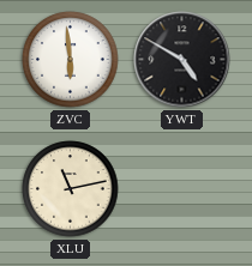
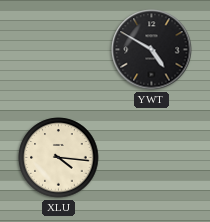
ZVC: 5:59 -> none (71, 60)
XLU: 11:13 -> 4:16 (59, 158)
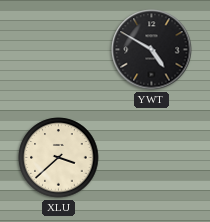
XLU: 4:16 -> 3:38 (59, 158)
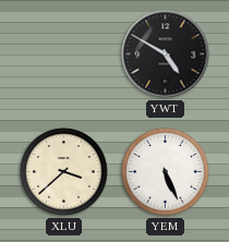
YEM: none -> 5:26 (166, 172)
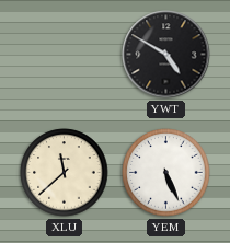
XLU: 3:38 -> 11:38 (65, 173)
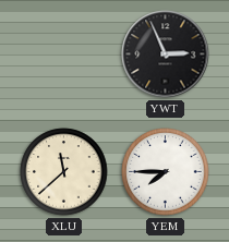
YWT: 4:50 -> 2:56 (166, 55)
YEM: 5:26 -> 7:45 (166, 172)
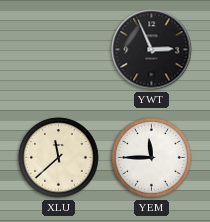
YEM: 7:45 -> 11:45 (152, 158)
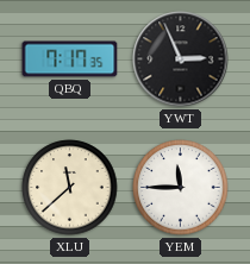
QBQ: none -> 7:17 (70, 59)
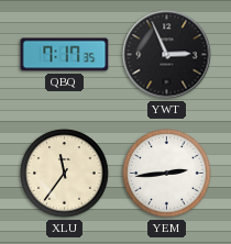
XLU: 11:38 -> 11:36 (65, 174)
YEM: 11:45 -> 2:44 (167, 174)
